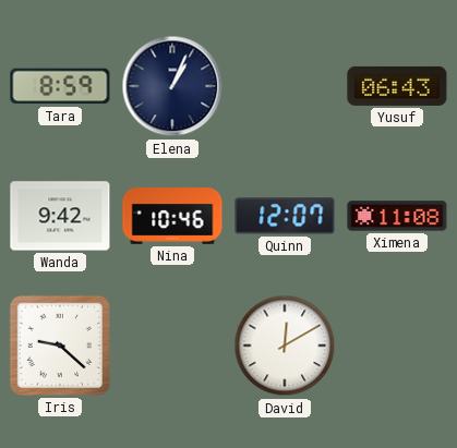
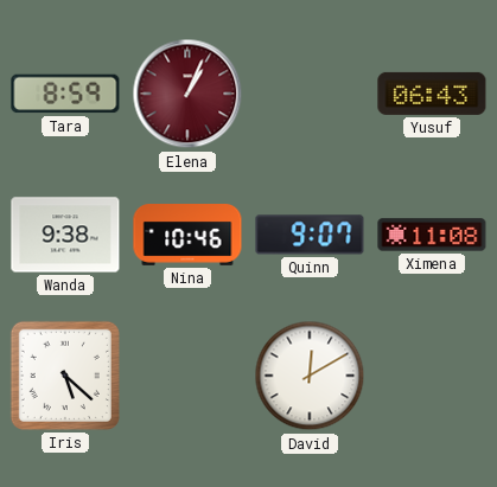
Elena dial: navy -> burgundy (187, 94)
Wanda: 9:42 -> 9:38 (65, 235)
Quinn: 12:07 -> 9:07 (310, 235)
Iris: 9:22 -> 5:22 (65, 376)
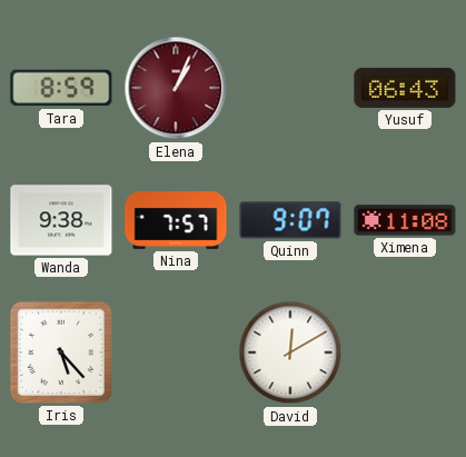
Nina: 10:46 -> 7:57 (176, 221)
Iris: 5:22 -> 5:23 (61, 352)
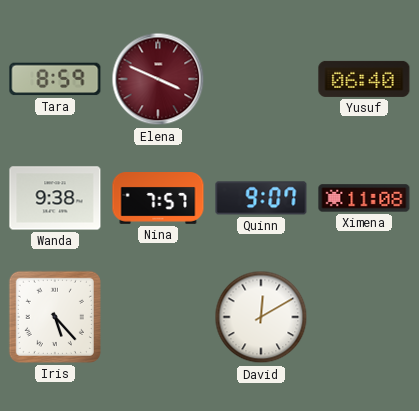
Elena: 1:04 -> 3:49 (158, 79)
Yusuf: 06:43 -> 06:40 (364, 79)
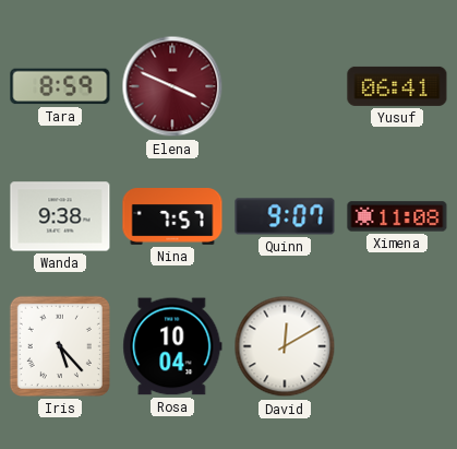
Yusuf: 06:40 -> 06:41 (397, 86)
Rosa: none -> 10:04 (172, 346)
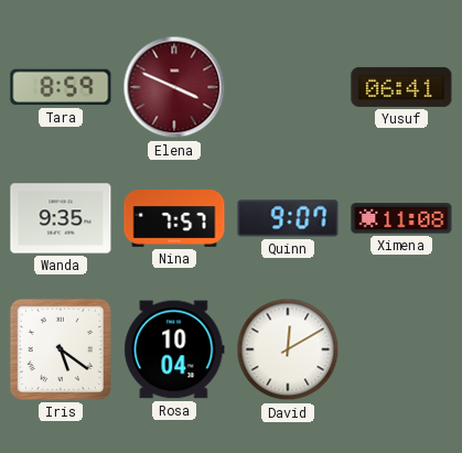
Wanda: 9:38 -> 9:35 (61, 218)
Iris: 5:23 -> 5:21 (61, 349)
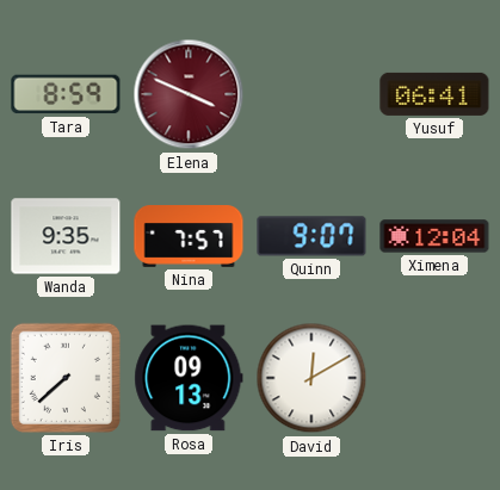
Ximena: 11:08 -> 12:04 (434, 236)
Iris: 5:21 -> 7:38 (66, 378)
Rosa: 10:04 -> 09:13 (189, 378)
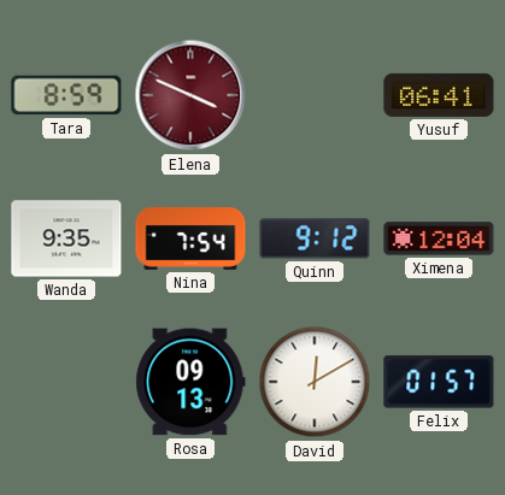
Nina: 7:57 -> 7:54 (190, 240)
Quinn: 9:07 -> 9:12 (315, 238)
Iris: 7:38 -> none (66, 378)
Felix: none -> 01:57 (439, 382)
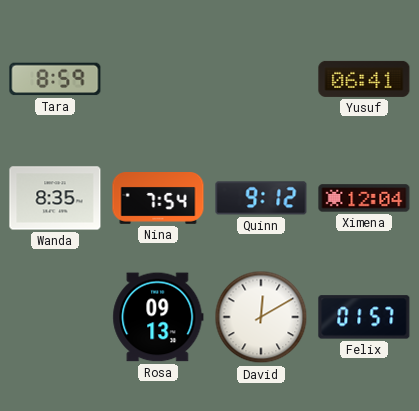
Elena: 3:49 -> none (190, 95)
Wanda: 9:35 -> 8:35 (55, 198)
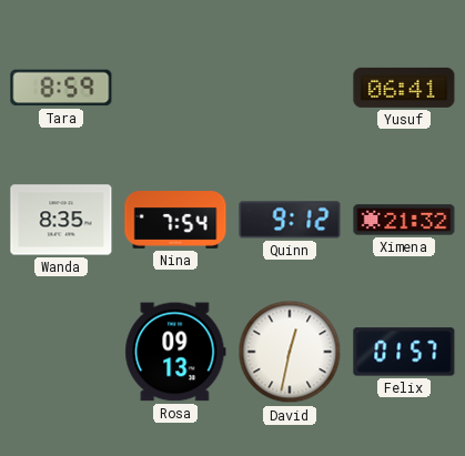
Ximena: 12:04 -> 21:32 (404, 220)
David: 12:10 -> 12:32 (290, 352)
